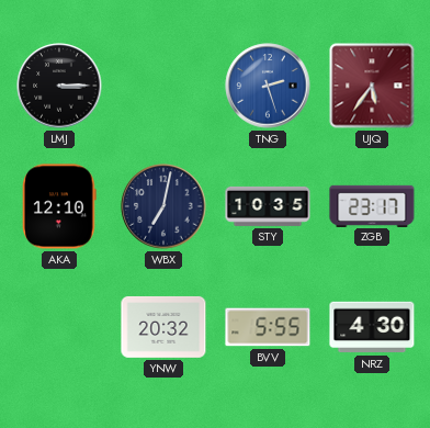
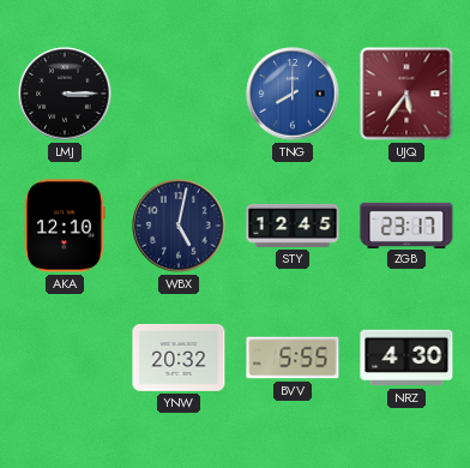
TNG: 2:27 -> 8:00 (293, 94)
WBX: 7:02 -> 5:02 (179, 226)
STY: 10:35 -> 12:45 (293, 226)
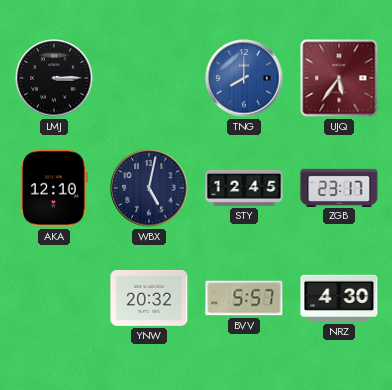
BVV: 5:55 -> 5:57 (244, 298)
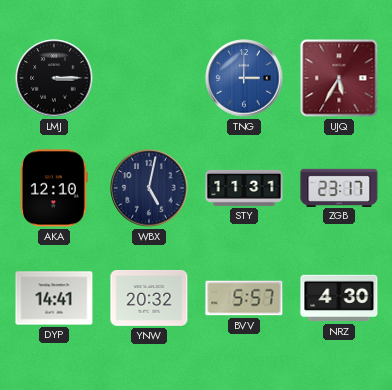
TNG: 8:00 -> 3:00 (244, 78)
UJQ: 5:36 -> 5:35 (339, 78)
STY: 12:45 -> 11:31 (244, 188)
DYP: none -> 14:41 (54, 298)
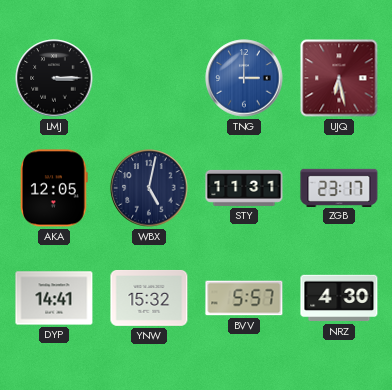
UJQ: 5:35 -> 6:28 (339, 78)
AKA: 12:10 -> 12:05 (55, 188)
YNW: 20:32 -> 15:32 (149, 298)
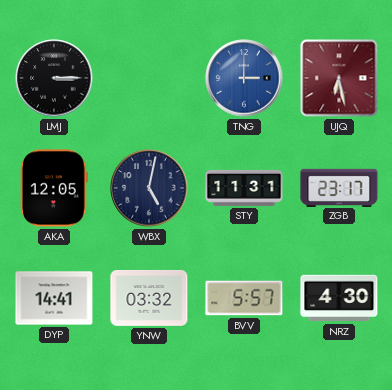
YNW: 15:32 -> 03:32 (149, 298)
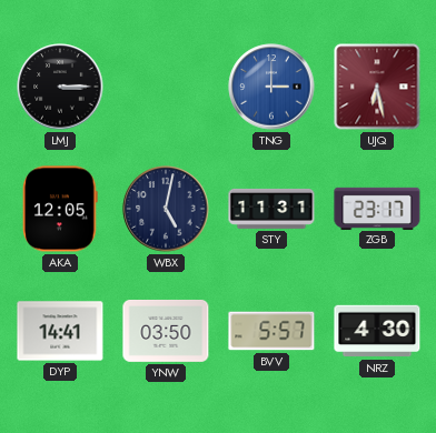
YNW: 03:32 -> 03:50 (166, 331)
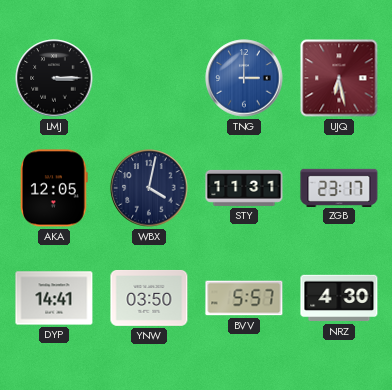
WBX: 5:02 -> 4:02 (149, 188)
